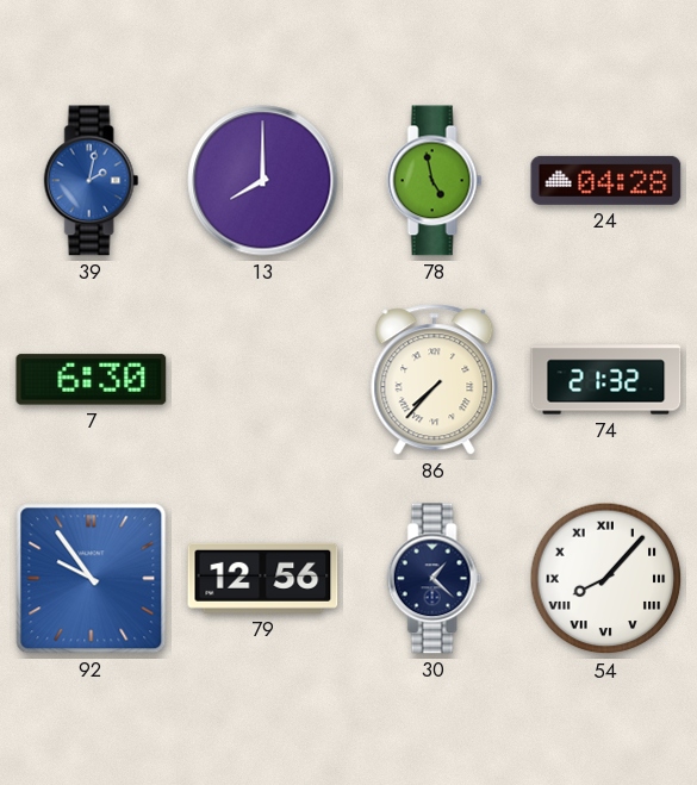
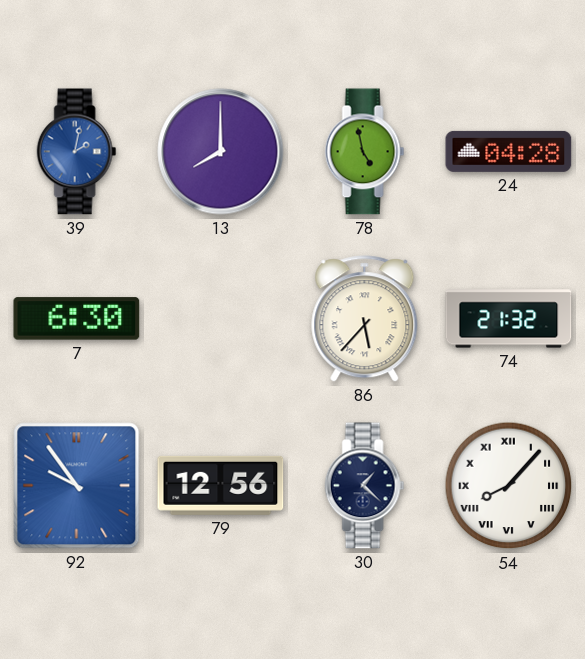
86: 7:37 -> 5:37 (365, 319)
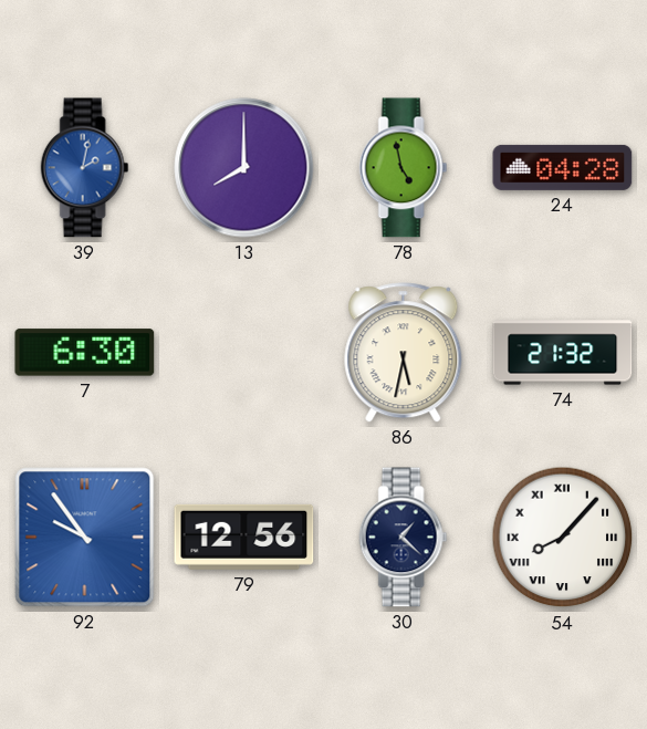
86: 5:37 -> 5:32 (404, 353)
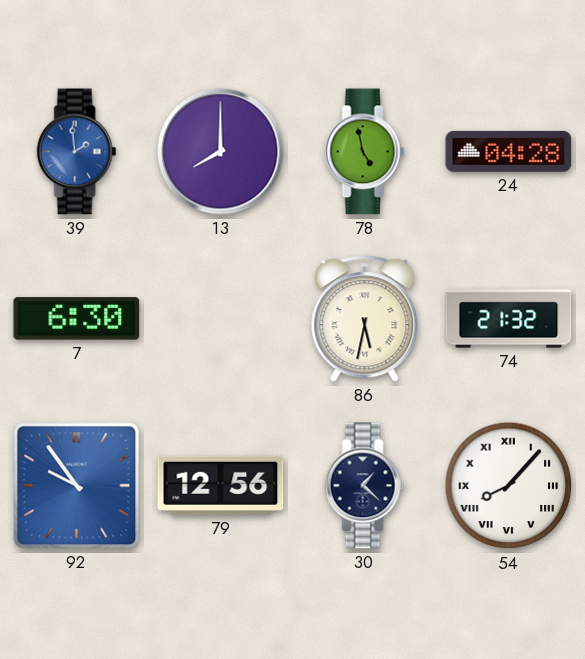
39: 2:02 -> 1:59 (77, 152)
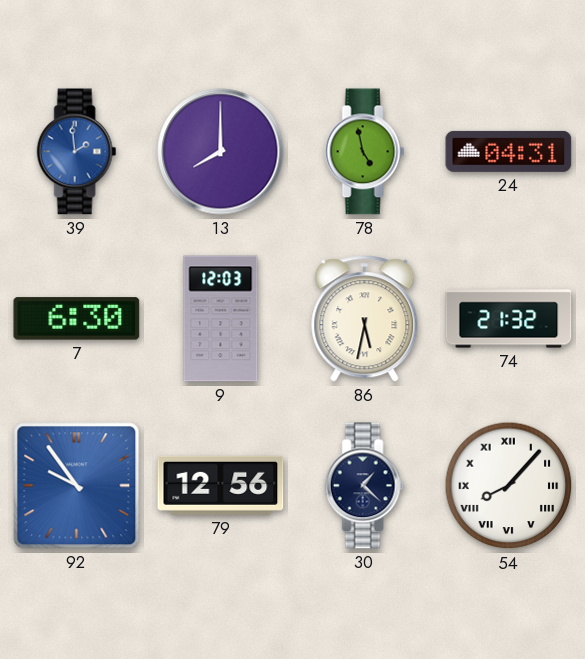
24: 04:28 -> 04:31 (509, 151)
9: none -> 12:03 (221, 319)
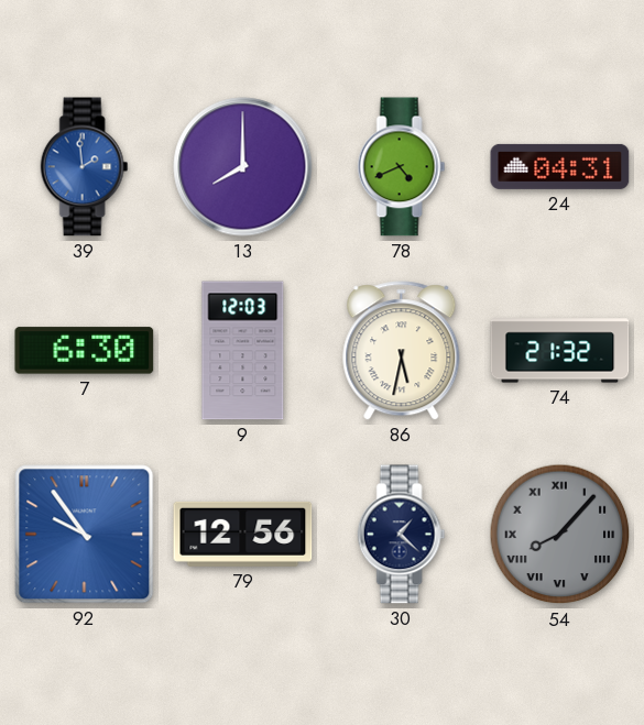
78: 4:58 -> 4:41 (402, 167)
54 dial: white -> grey (560, 535)
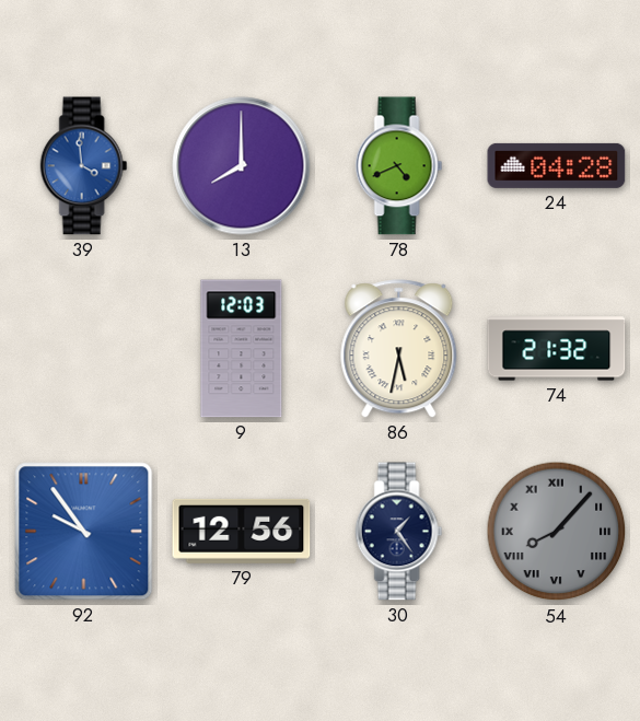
39: 1:59 -> 3:59 (84, 166)
24: 04:31 -> 04:28 (557, 165)
7: 6:30 -> none (85, 351)
30: 1:22 -> 1:24 (399, 532)
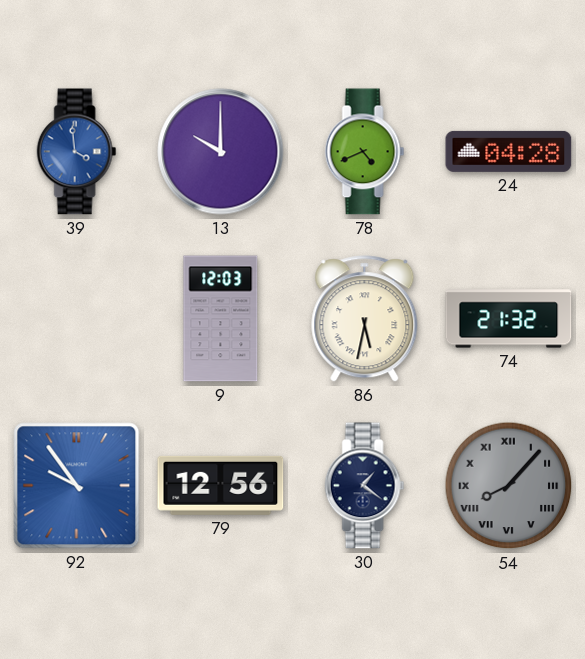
13: 8:00 -> 10:00 (221, 152)
30: 1:24 -> 1:21 (365, 486)
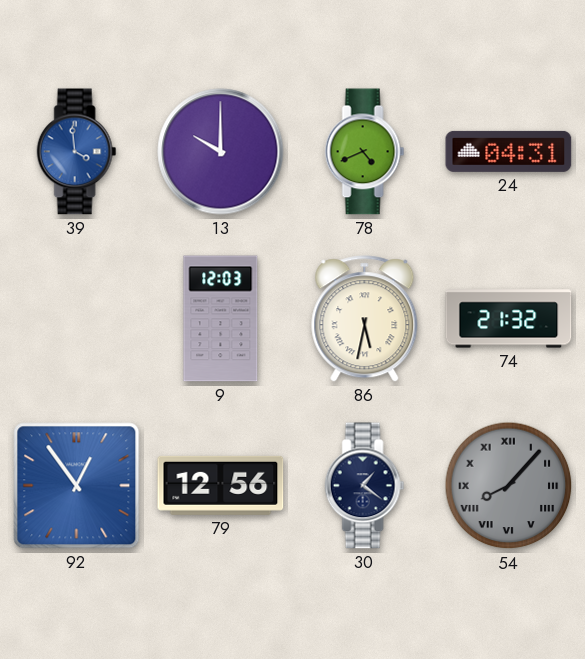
24: 04:28 -> 04:31 (509, 151)
92: 9:54 -> 12:54 (77, 486)
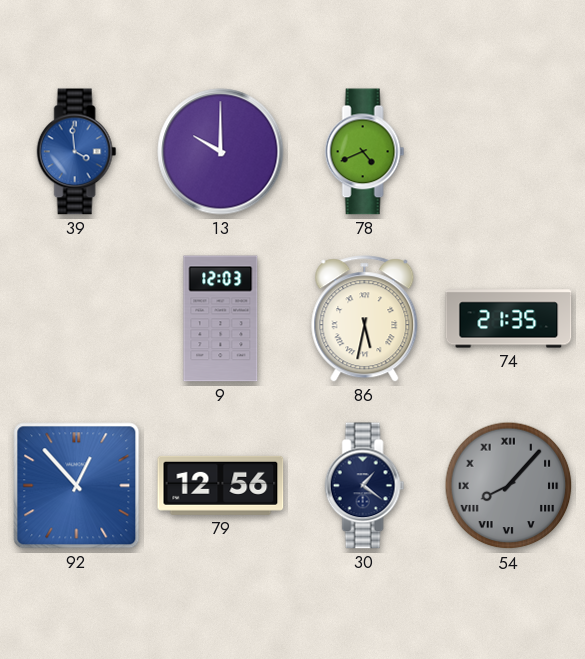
24: 04:31 -> none (509, 151)
74: 21:32 -> 21:35 (509, 319)
92: 12:54 -> 12:53 (77, 486)
